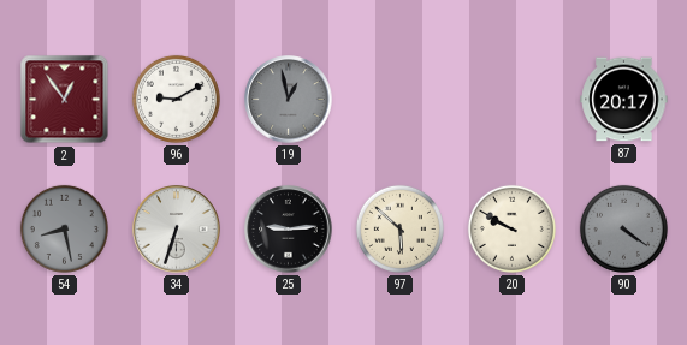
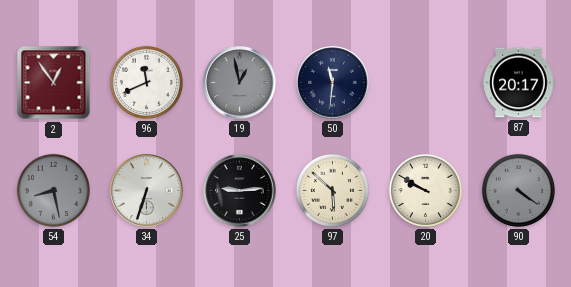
96: 9:10 -> 11:41 (146, 82)
50: none -> 11:31 (333, 83)
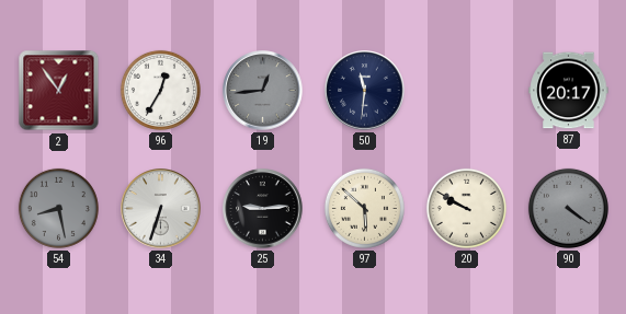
96: 11:41 -> 12:35 (160, 90)
19: 12:58 -> 12:44 (263, 91)
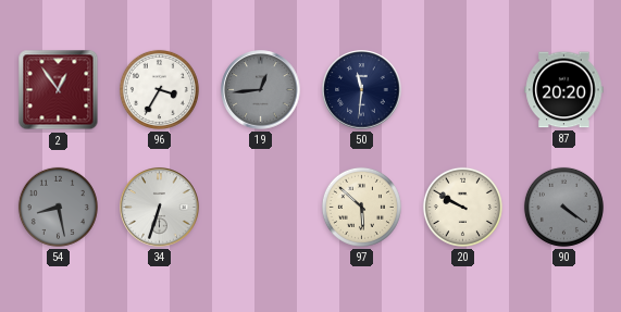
96: 12:35 -> 3:35 (159, 89)
87: 20:17 -> 20:20 (564, 90)
25: 9:14 -> none (263, 209)
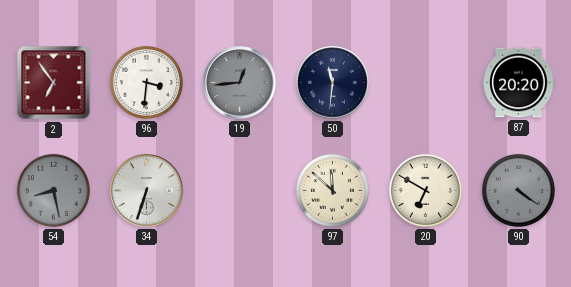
2: 12:54 -> 6:54 (54, 83)
96: 3:35 -> 3:31 (146, 82)
97: 5:52 -> 11:52 (332, 190)
20: 9:50 -> 6:50 (425, 190)
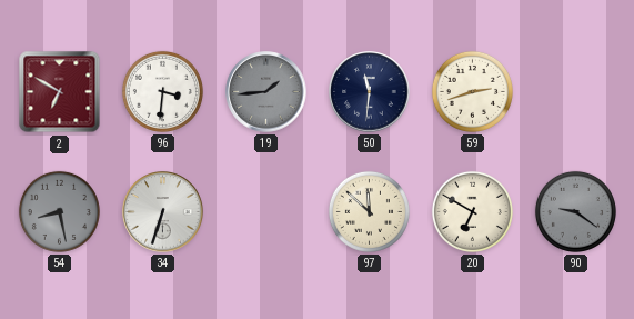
2: 6:54 -> 6:50 (60, 92)
19: 12:44 -> 1:44 (266, 92)
59: none -> 2:42 (472, 91)
87: 20:20 -> none (519, 83)
90: 4:21 -> 9:21 (575, 211)
